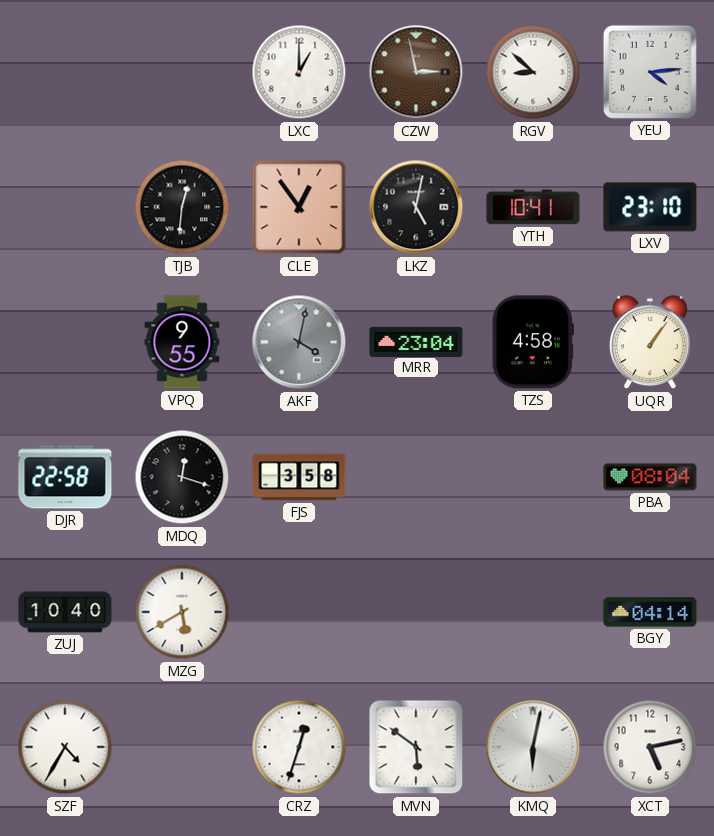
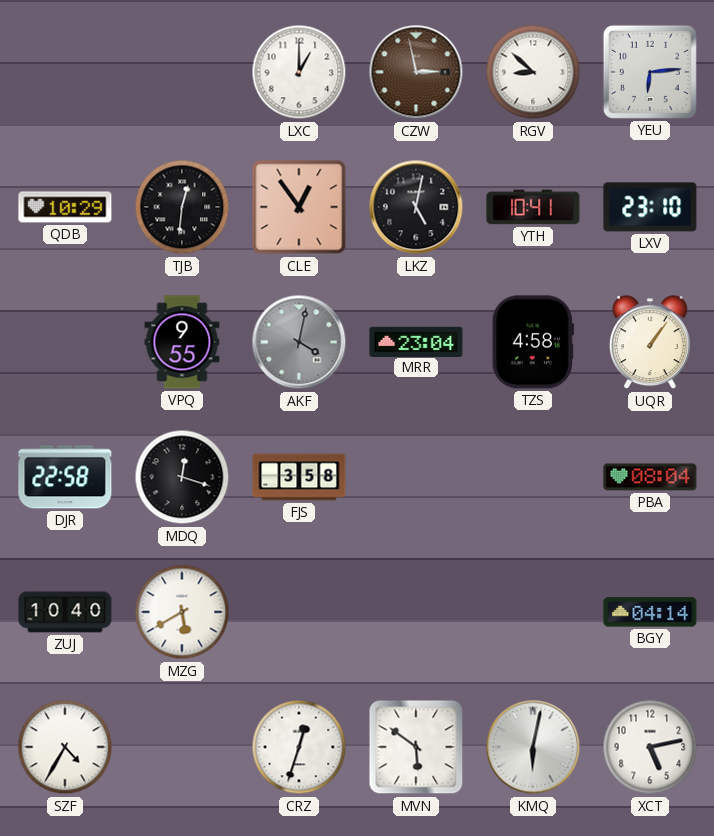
YEU: 4:14 -> 6:14 (650, 72)
QDB: none -> 10:29 (65, 207)
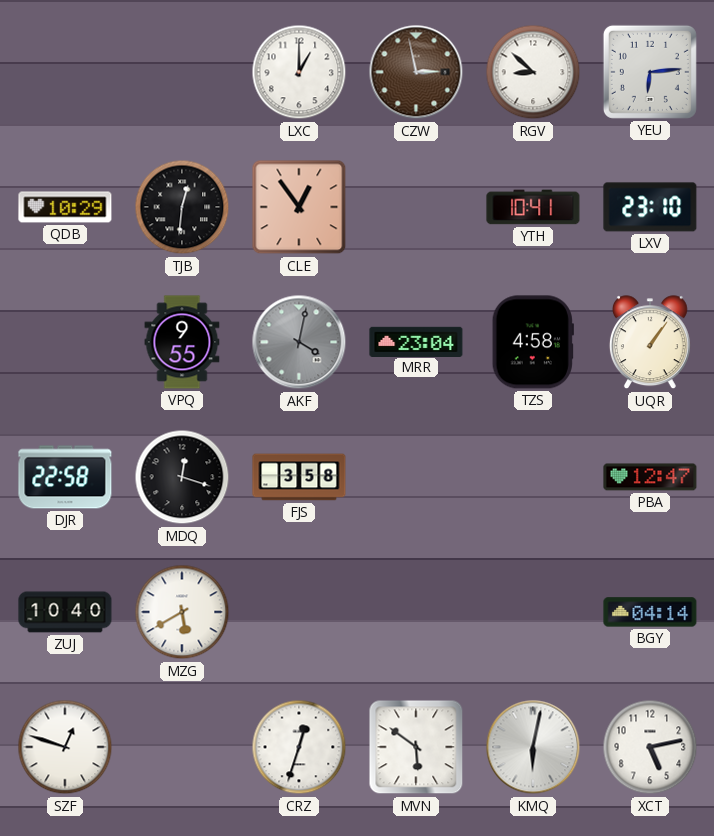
LKZ: 5:02 -> none (416, 207)
PBA: 08:04 -> 12:47 (650, 477)
SZF: 4:35 -> 12:48 (65, 747)
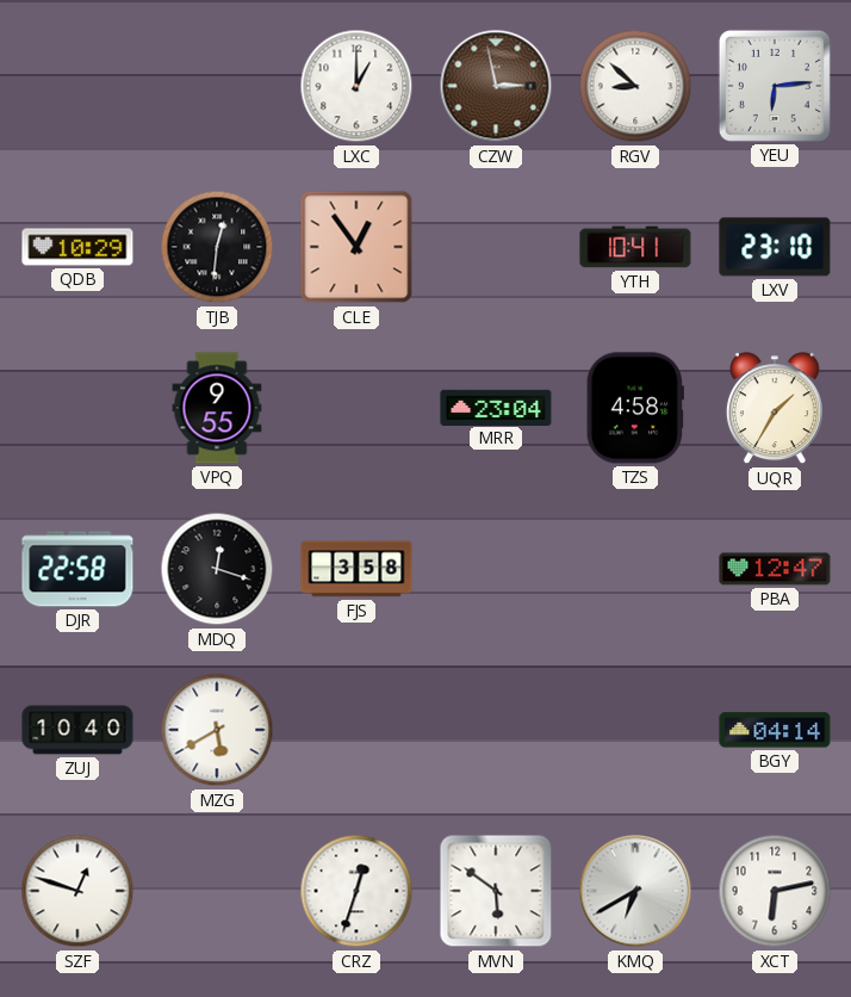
AKF: 4:02 -> none (299, 342)
UQR: 1:06 -> 1:35 (775, 409)
KMQ: 6:02 -> 6:40 (635, 891)
XCT: 5:13 -> 6:13 (775, 891)
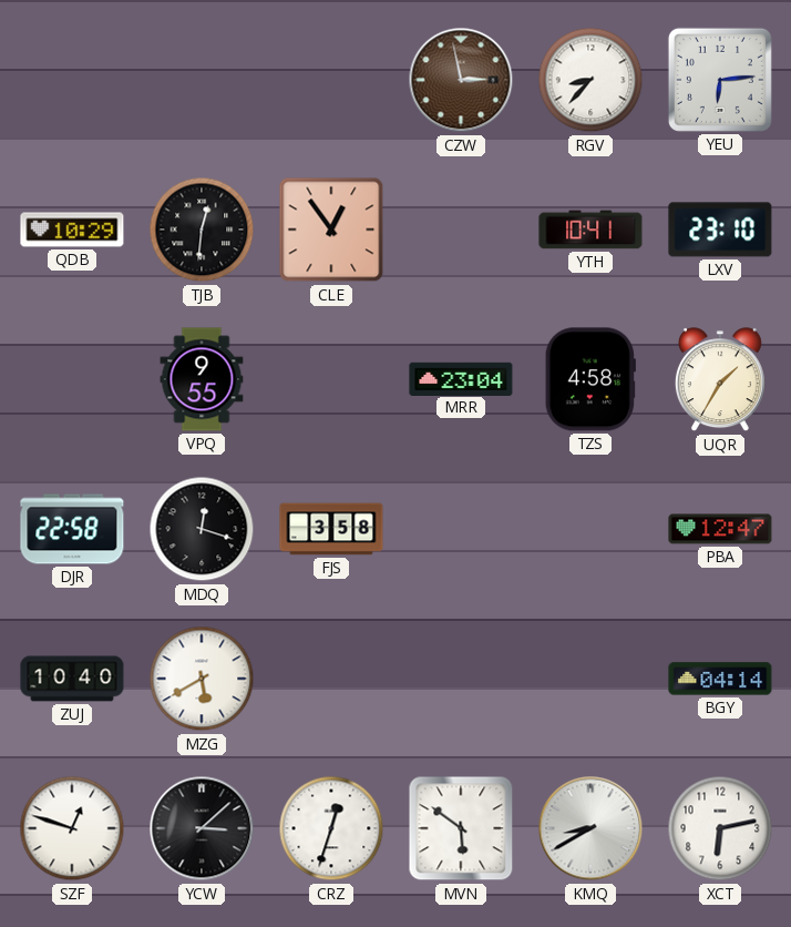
LXC: 1:00 -> none (356, 86)
RGV: 8:52 -> 8:37 (590, 80)
YCW: none -> 3:08 (202, 828)
KMQ: 6:40 -> 8:40 (590, 828)
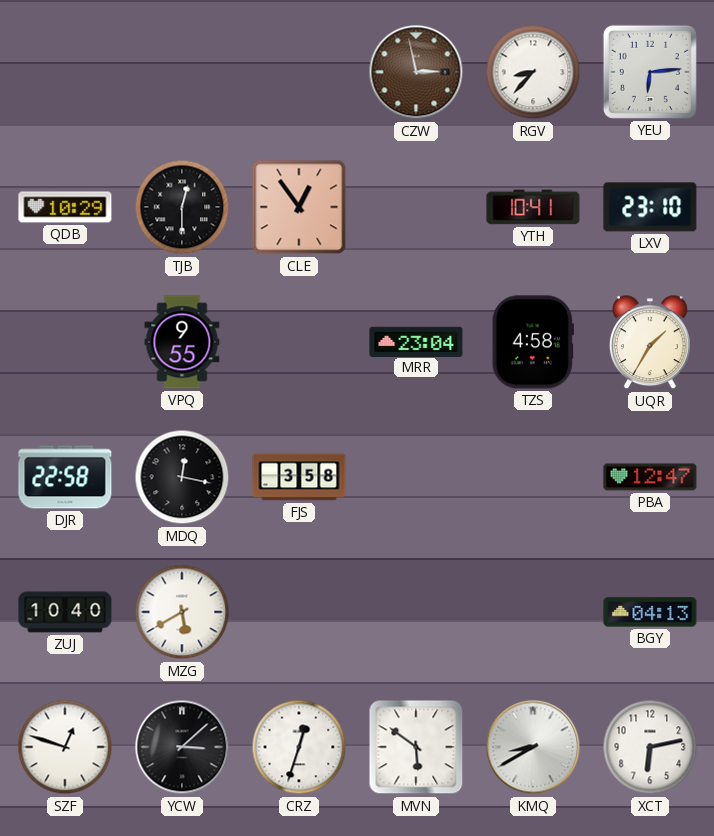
TJB: 12:31 -> 12:30 (182, 207)
MDQ: 12:18 -> 12:17 (182, 477)
BGY: 04:14 -> 04:13 (650, 612)
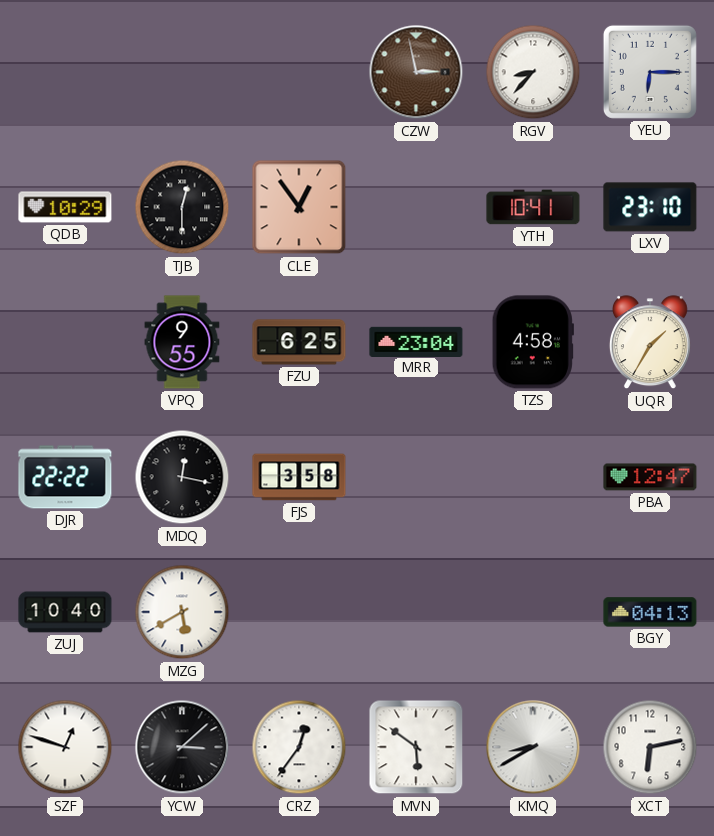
YEU: 6:14 -> 6:15 (650, 72)
FZU: none -> 6:25 (299, 342)
DJR: 22:58 -> 22:22 (65, 477)
CRZ: 12:33 -> 12:36 (299, 747)
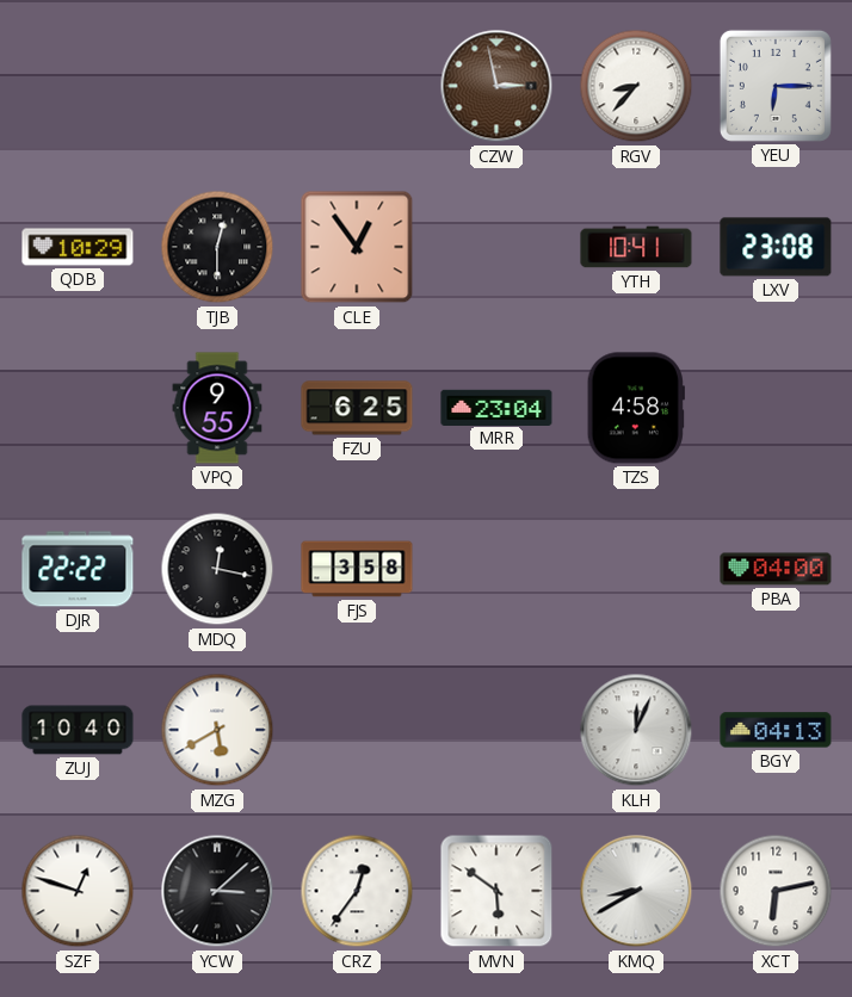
LXV: 23:10 -> 23:08 (776, 247)
UQR: 1:35 -> none (650, 343)
PBA: 12:47 -> 04:00 (776, 569)
KLH: none -> 12:04 (636, 730)
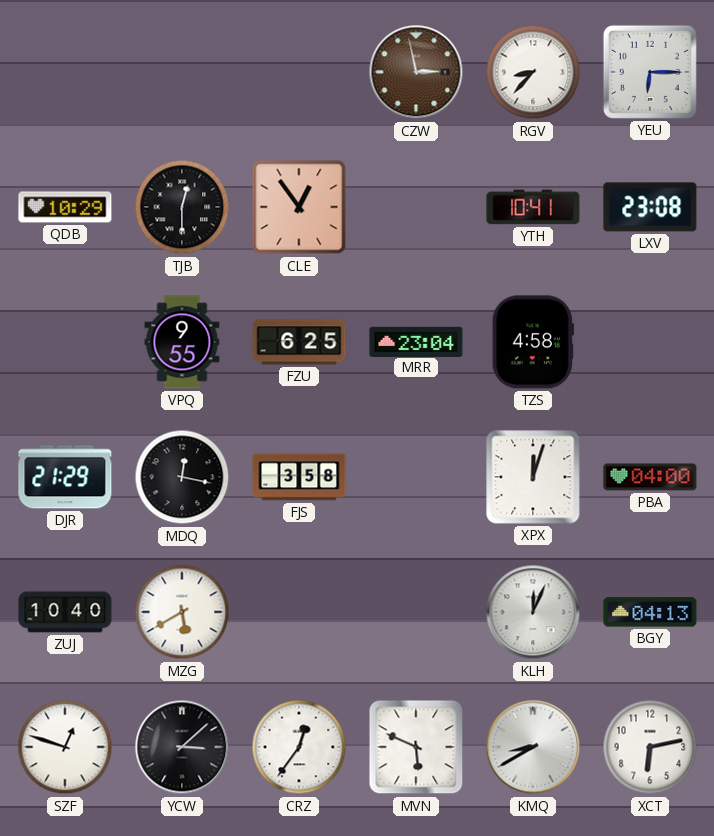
DJR: 22:22 -> 21:29 (65, 477)
XPX: none -> 12:03 (533, 477)
MVN: 5:51 -> 5:49 (416, 747)
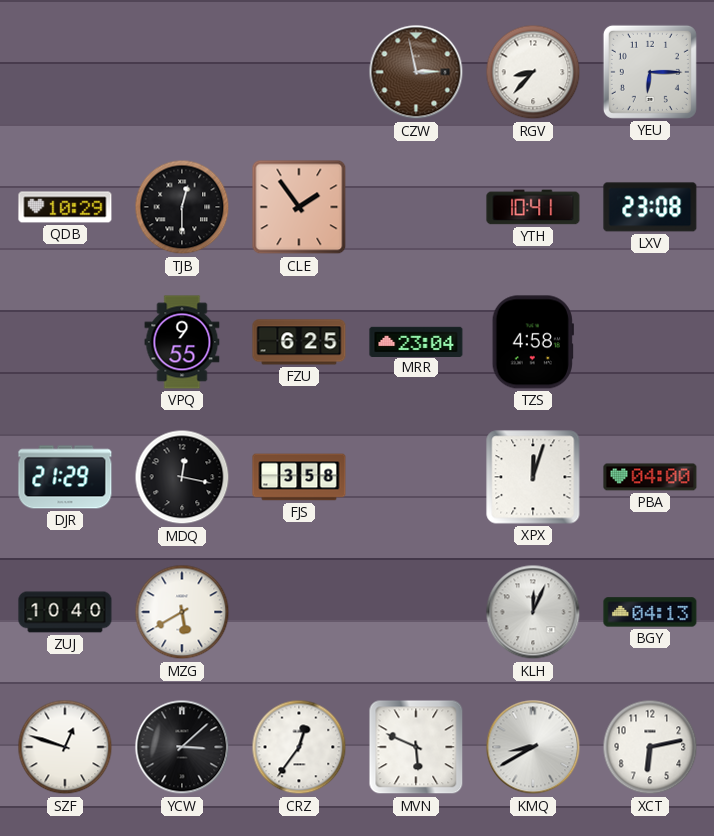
CLE: 12:54 -> 1:54 (299, 207)
